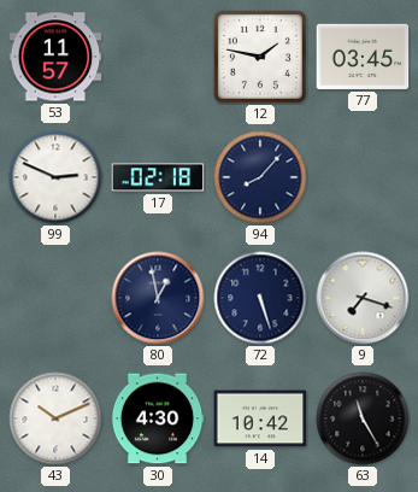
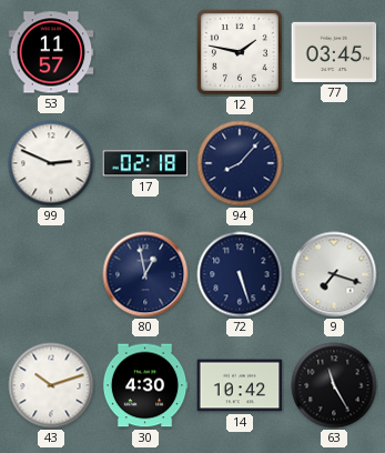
43: 10:11 -> 10:12 (51, 385)
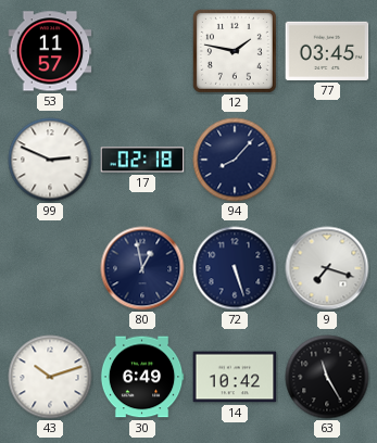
30: 4:30 -> 6:49 (142, 377)
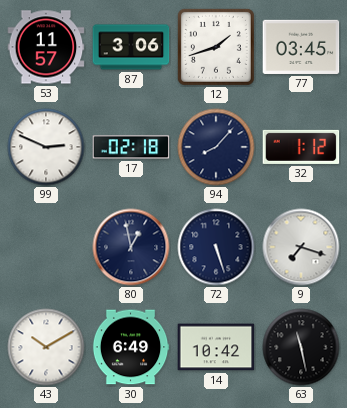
87: none -> 3:06 (131, 47)
12: 1:47 -> 1:42 (216, 47)
32: none -> 1:12 (301, 147)
43: 10:12 -> 10:10 (46, 347)
63: 11:25 -> 11:28 (301, 347)
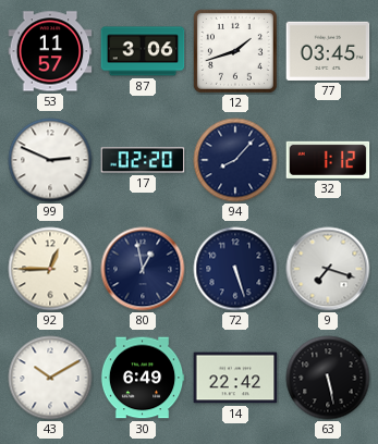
17: 02:18 -> 02:20 (143, 160)
92: none -> 12:45 (50, 269)
14: 10:42 -> 22:42 (235, 378)
63: 11:28 -> 5:28 (328, 378)
